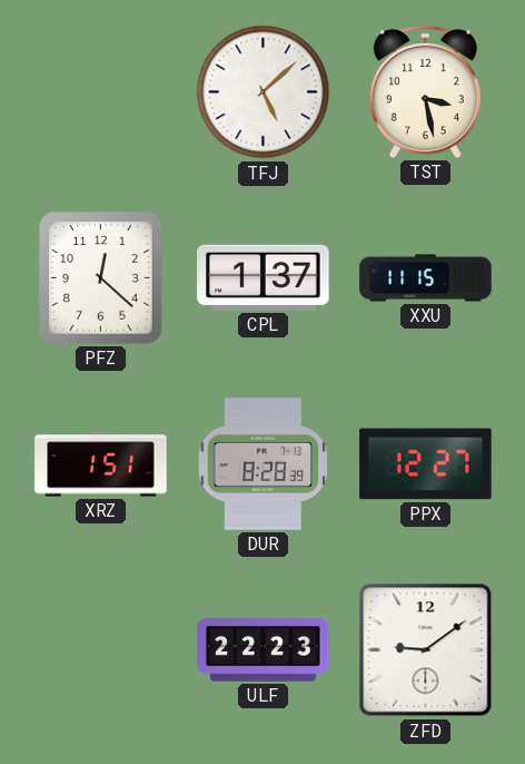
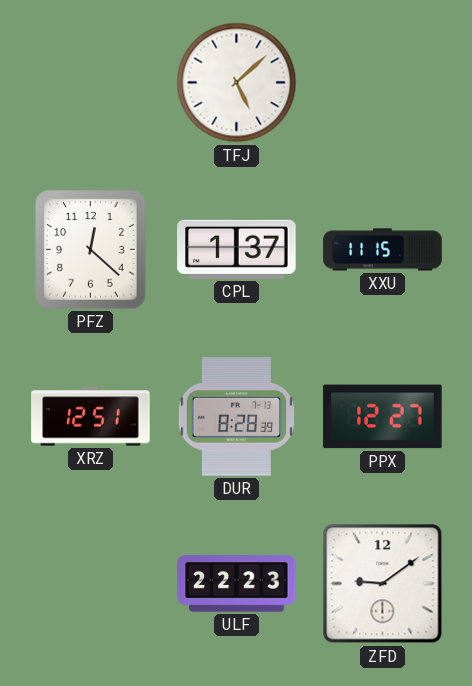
TST: 3:28 -> none (425, 91)
XRZ: 1:51 -> 12:51 (91, 417)
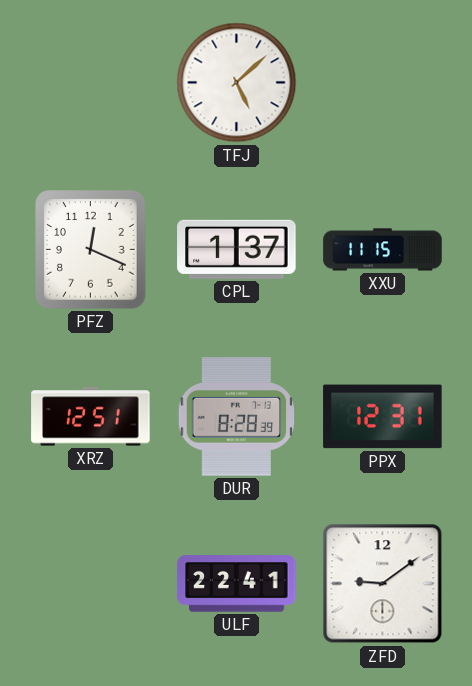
PFZ: 12:22 -> 12:19 (91, 250)
PPX: 12:27 -> 12:31 (383, 417)
ULF: 22:23 -> 22:41 (237, 584)
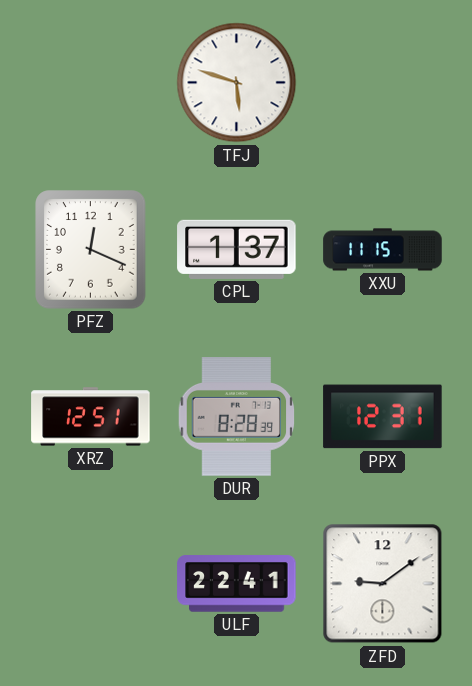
TFJ: 5:08 -> 5:48 (237, 83)
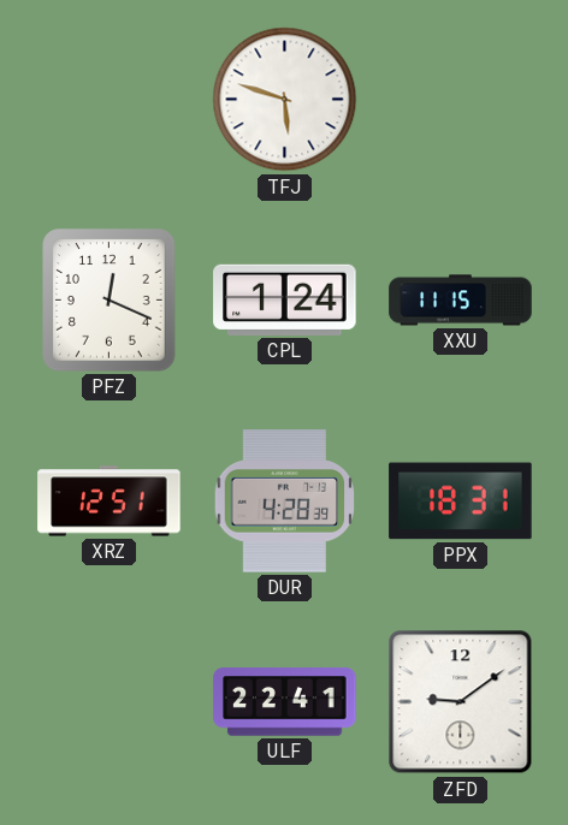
CPL: 1:37 -> 1:24 (285, 299)
DUR: 8:28 -> 4:28 (285, 501)
PPX: 12:31 -> 18:31 (461, 501)
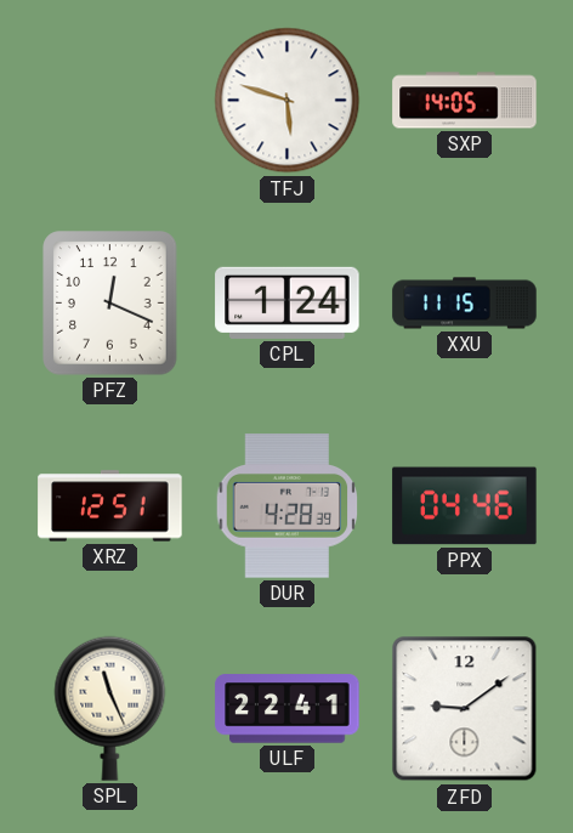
SXP: none -> 14:05 (465, 101)
PPX: 18:31 -> 04:46 (465, 506)
SPL: none -> 11:26 (110, 708)
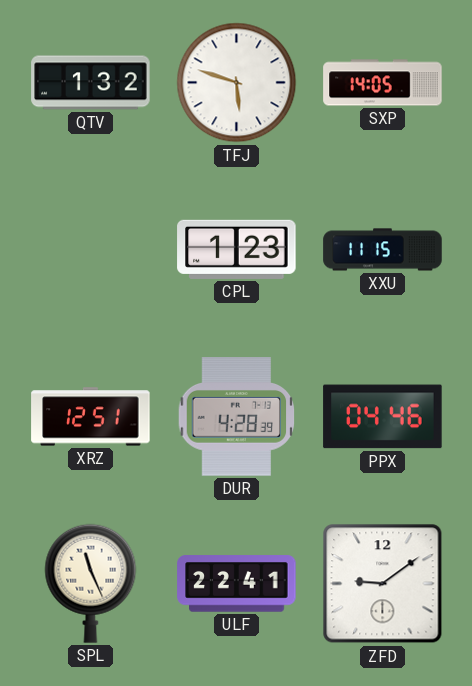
QTV: none -> 1:32 (91, 83)
PFZ: 12:19 -> none (110, 304)
CPL: 1:24 -> 1:23 (237, 249)
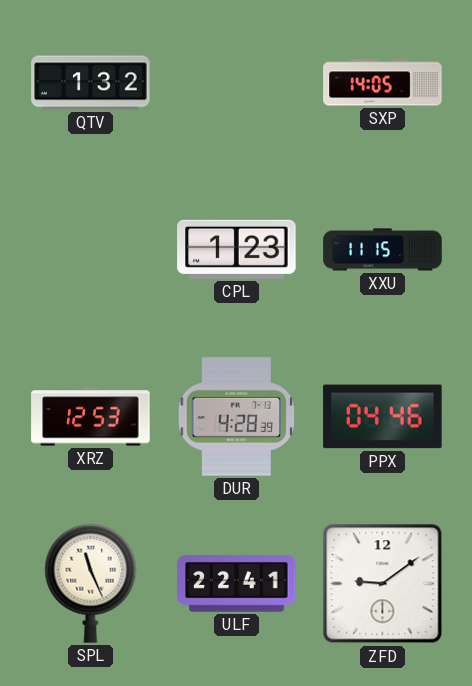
TFJ: 5:48 -> none (237, 83)
XRZ: 12:51 -> 12:53 (91, 417)
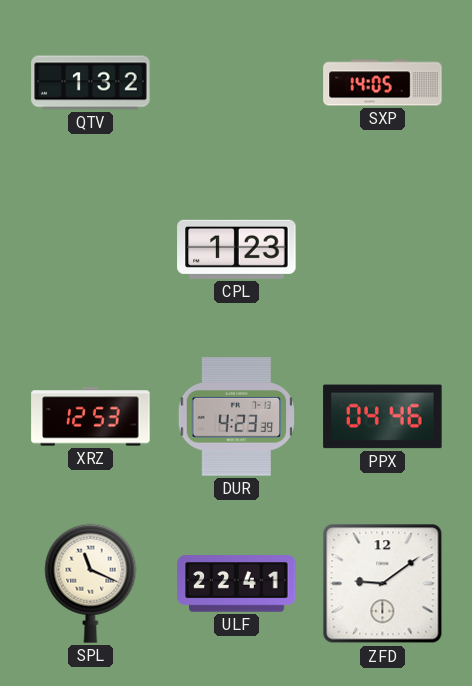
XXU: 11:15 -> none (383, 250)
DUR: 4:28 -> 4:23 (237, 417)
SPL: 11:26 -> 11:19 (91, 583)
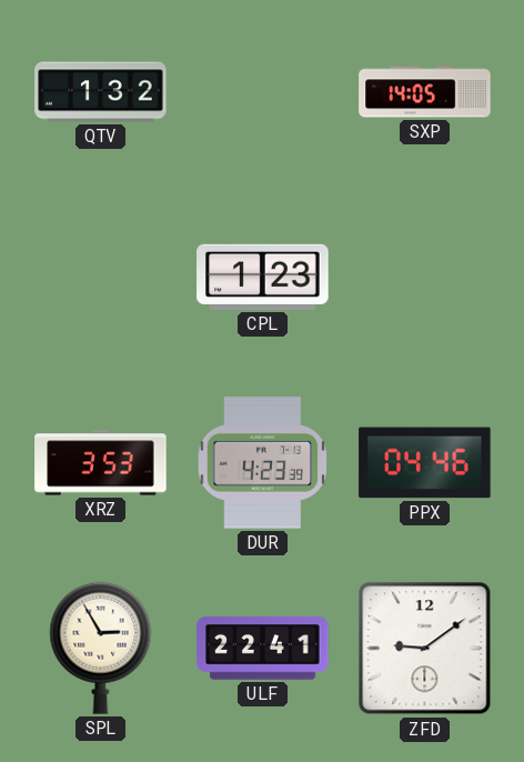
XRZ: 12:53 -> 3:53 (101, 463)
SPL: 11:19 -> 2:55 (101, 648)
